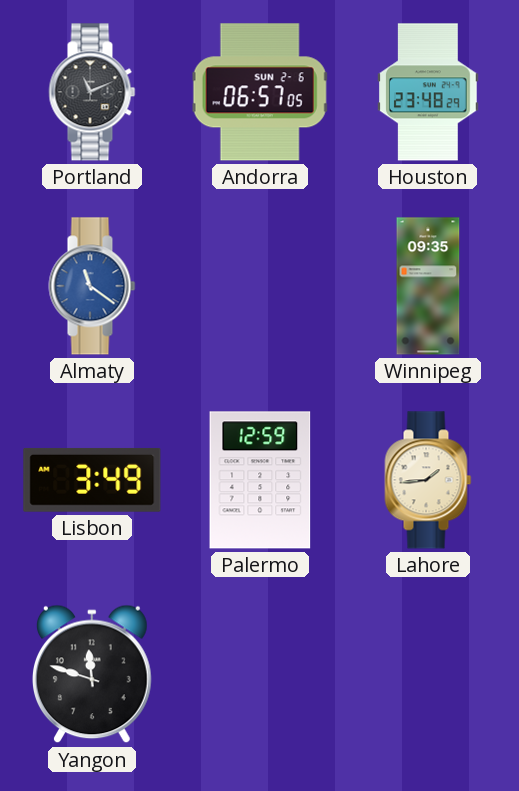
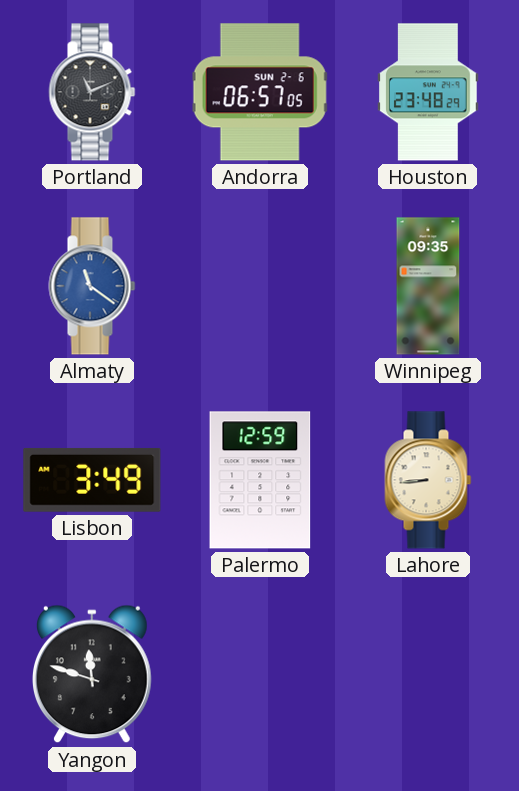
Lahore: 1:44 -> 8:44 (428, 480)
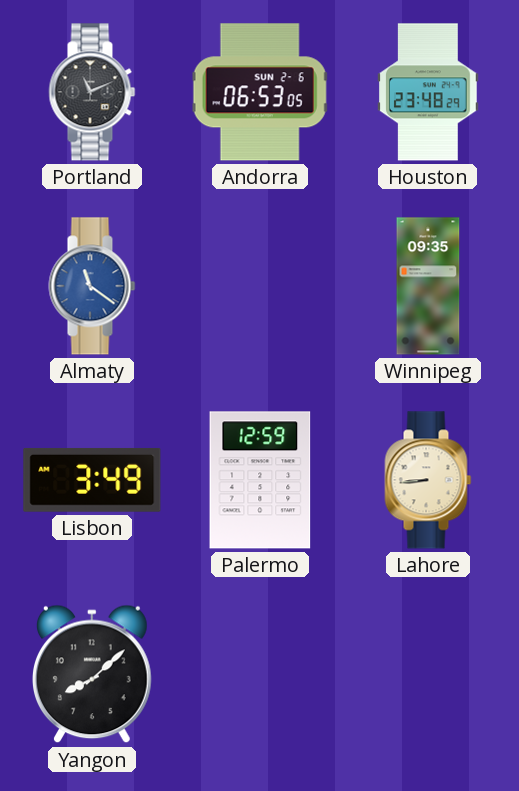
Andorra: 06:57 -> 06:53 (260, 92)
Yangon: 11:48 -> 8:08 (93, 674)
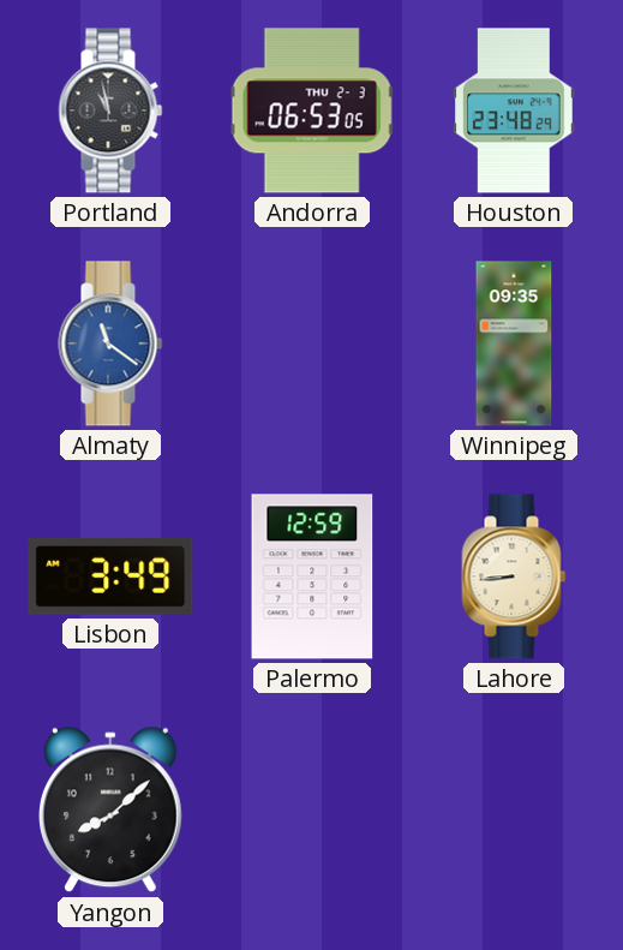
Portland: 11:11 -> 10:58 (110, 110)
Andorra date: SUN 2-6 -> THU 2-3 (312, 110)
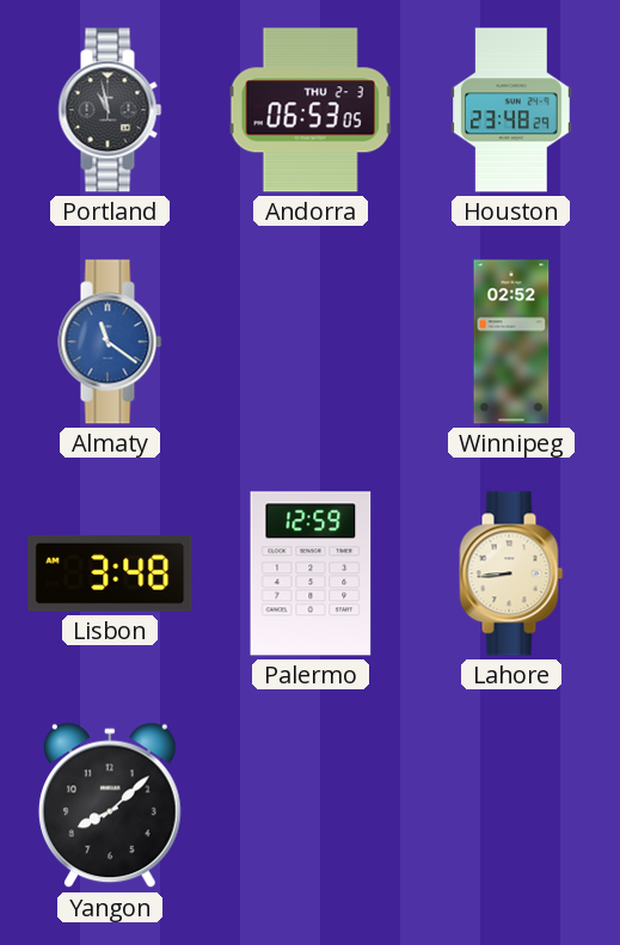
Winnipeg: 09:35 -> 02:52 (511, 342)
Lisbon: 3:49 -> 3:48 (110, 573)
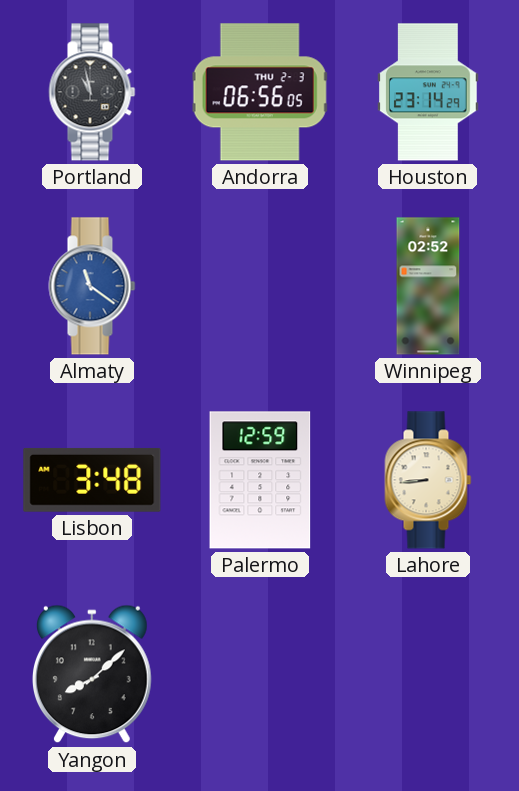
Andorra: 06:53 -> 06:56 (260, 92)
Houston: 23:48 -> 23:14 (429, 92)
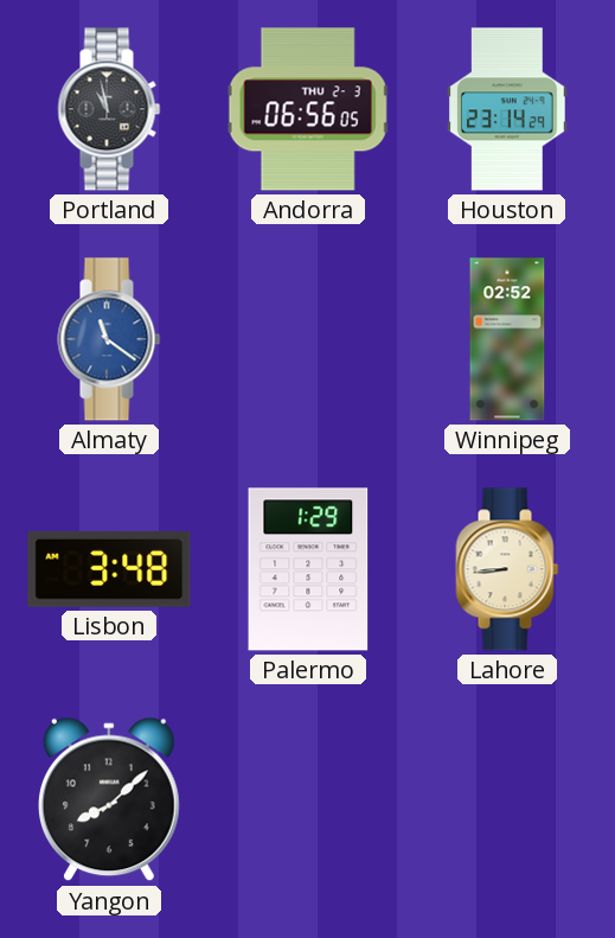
Palermo: 12:59 -> 1:29 (308, 569)
